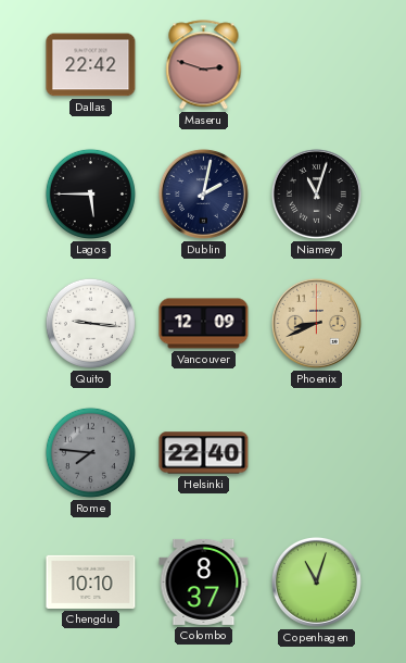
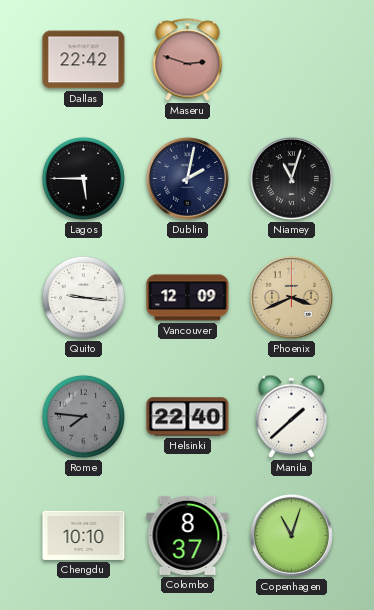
Phoenix: 8:41 -> 3:41 (291, 297)
Manila: none -> 1:38 (291, 416)
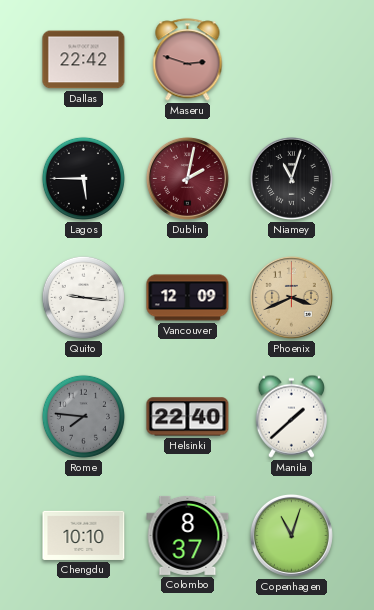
Dublin dial: navy -> burgundy (187, 178)
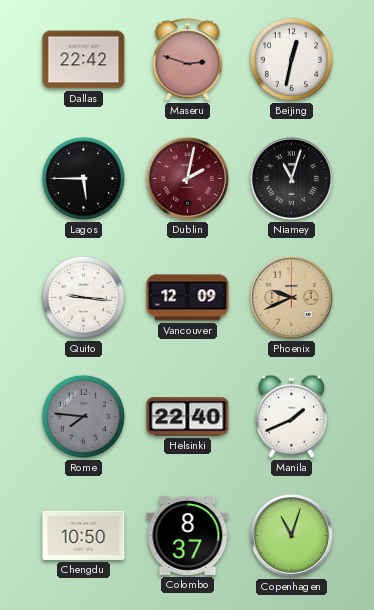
Beijing: none -> 12:32 (291, 59)
Phoenix: 3:41 -> 9:41 (291, 297)
Manila: 1:38 -> 1:41 (291, 416)
Chengdu: 10:10 -> 10:50 (84, 535)
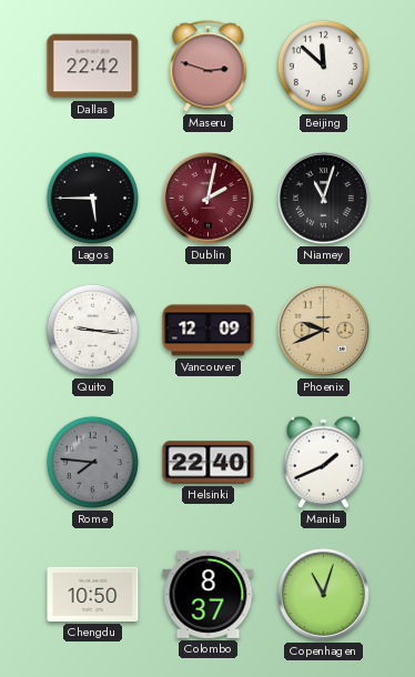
Beijing: 12:32 -> 11:52 (323, 65)
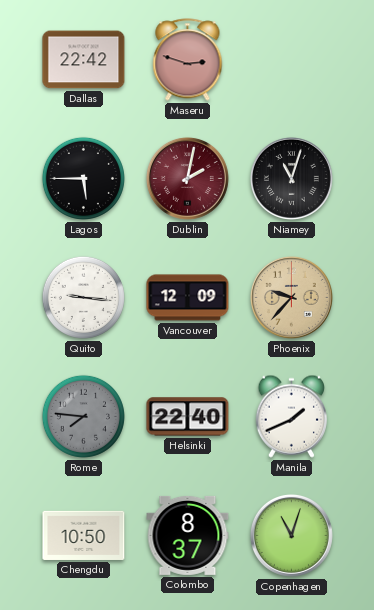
Beijing: 11:52 -> none (323, 65)
Phoenix: 9:41 -> 9:37 (291, 297)
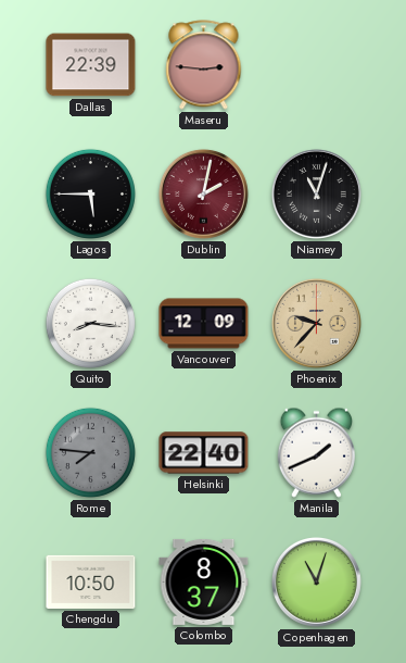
Dallas: 22:42 -> 22:39 (91, 65)
Maseru: 2:48 -> 2:46 (204, 65)
Quito: 9:16 -> 8:16 (90, 323)
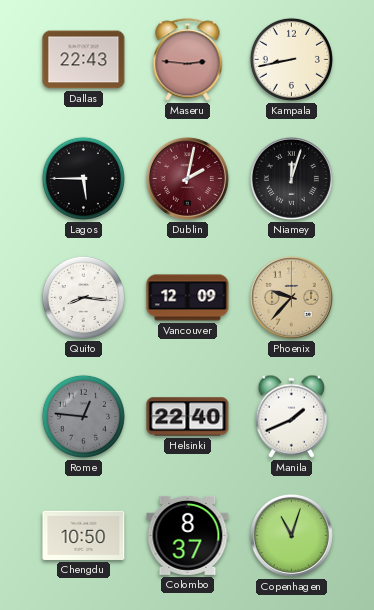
Dallas: 22:39 -> 22:43 (84, 60)
Kampala: none -> 8:43 (291, 59)
Niamey: 11:03 -> 12:03 (291, 178)
Rome: 7:46 -> 12:46 (83, 416)
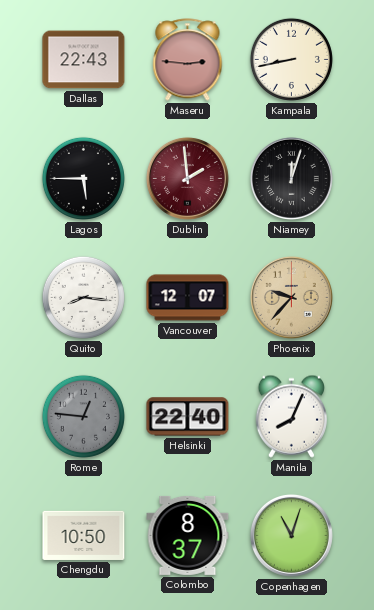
Dublin: 2:02 -> 1:59 (187, 178)
Vancouver: 12:09 -> 12:07 (188, 298)
Manila: 1:41 -> 8:04 (291, 416)
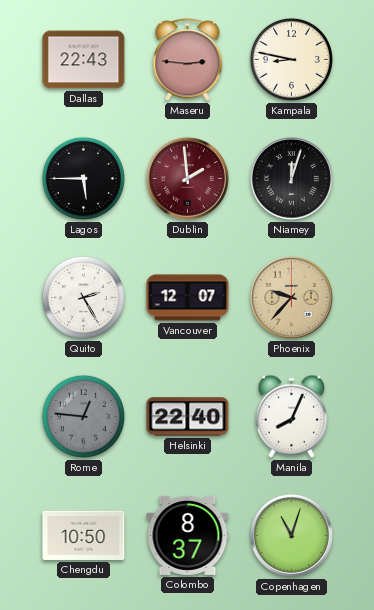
Kampala: 8:43 -> 8:47 (291, 59)
Quito: 8:16 -> 2:25 (83, 297)
